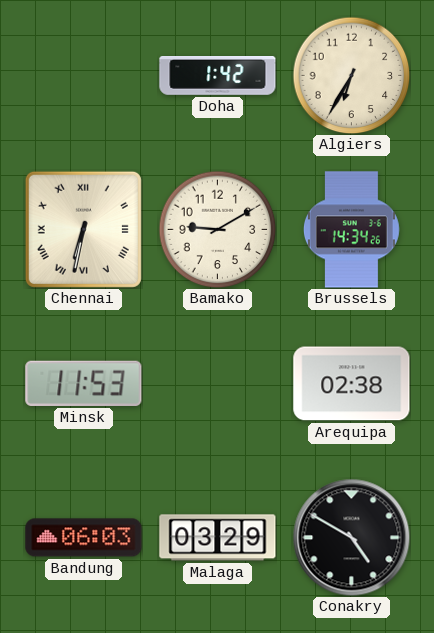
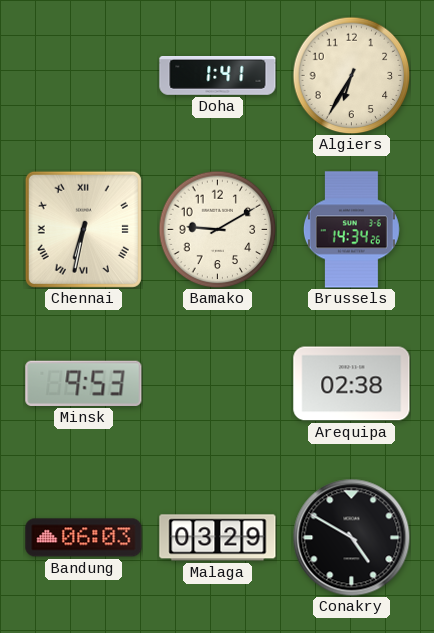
Doha: 1:42 -> 1:41 (218, 76)
Minsk: 11:53 -> 9:53 (84, 383)
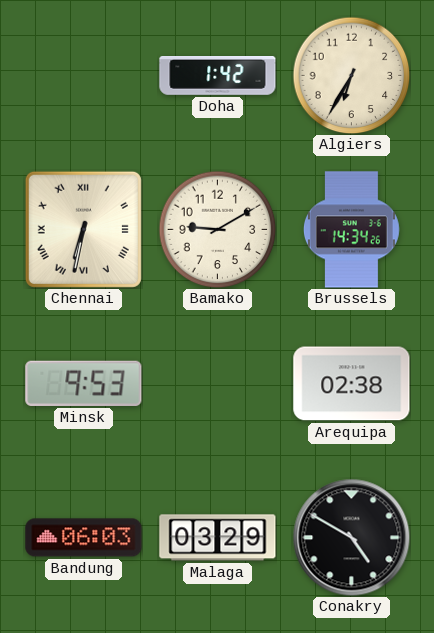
Doha: 1:41 -> 1:42 (218, 76)
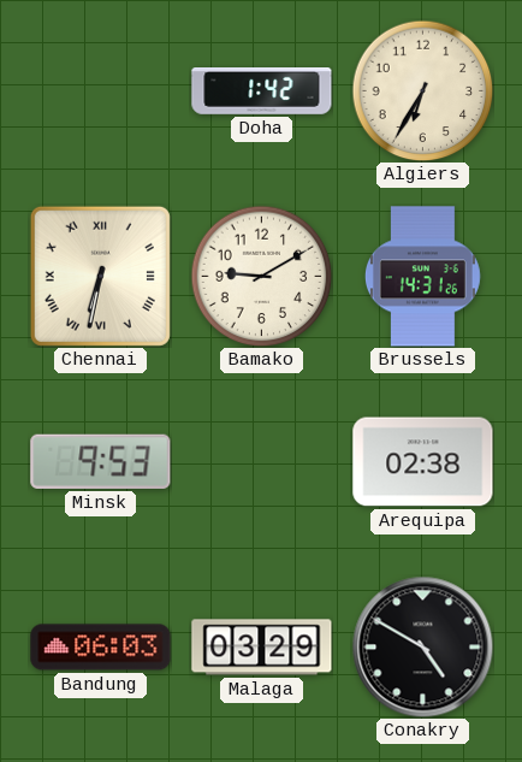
Brussels: 14:34 -> 14:31 (422, 277)
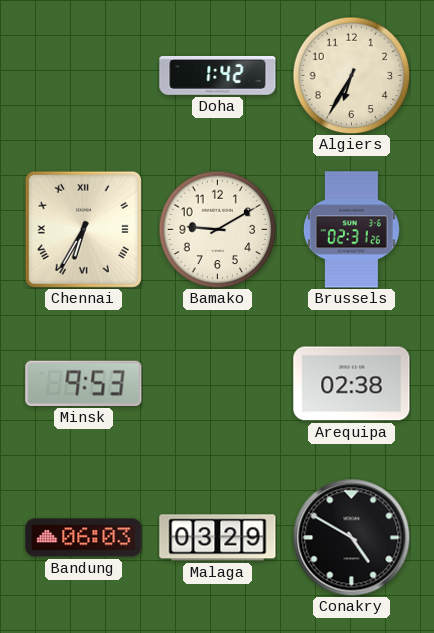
Chennai: 6:32 -> 6:35 (83, 229)
Brussels: 14:31 -> 02:31 (351, 230)
